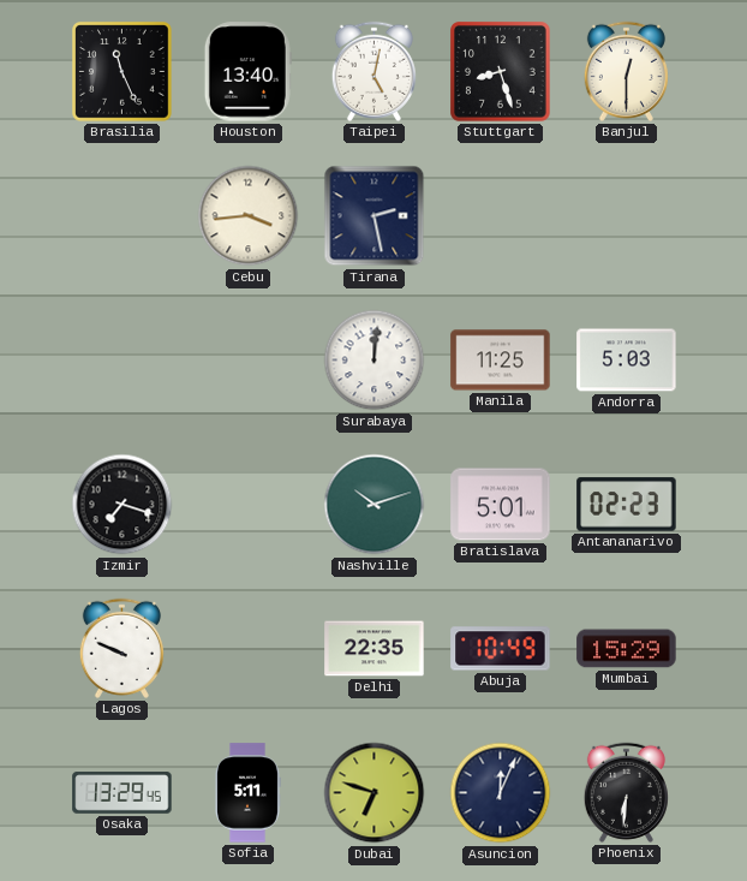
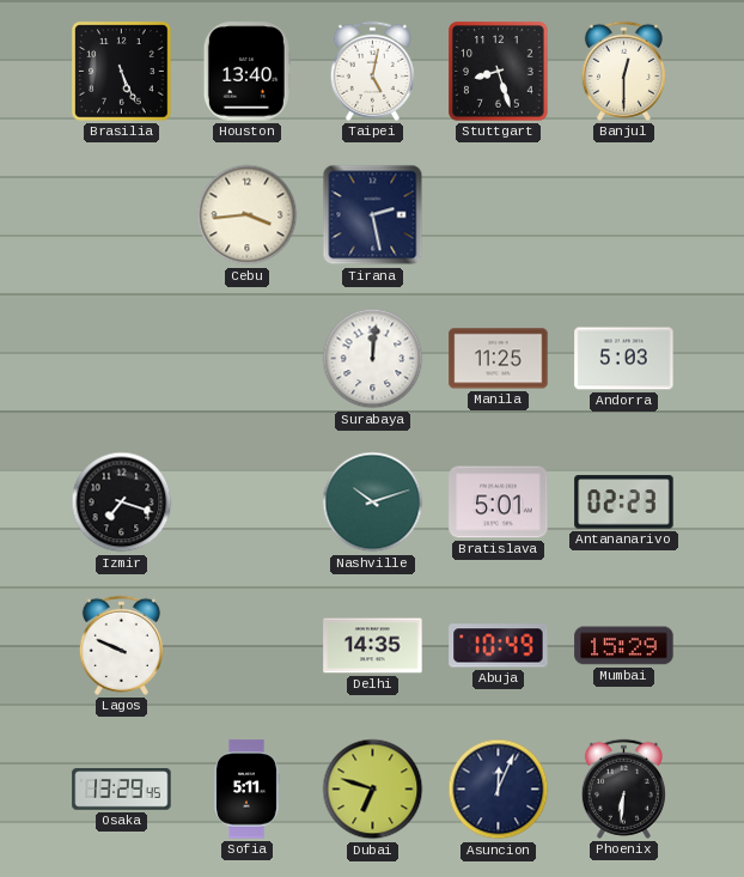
Brasilia: 11:26 -> 5:26 (122, 72)
Delhi: 22:35 -> 14:35 (373, 646)
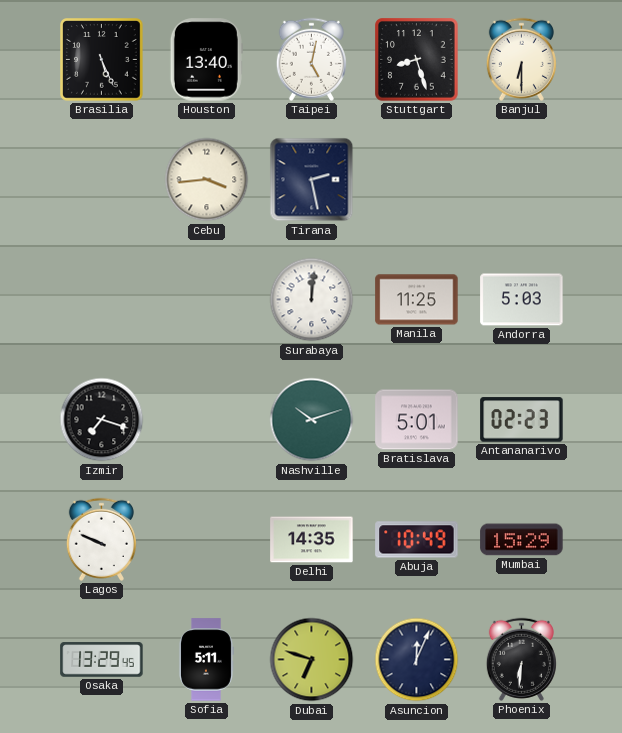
Banjul: 12:30 -> 6:30 (521, 59)
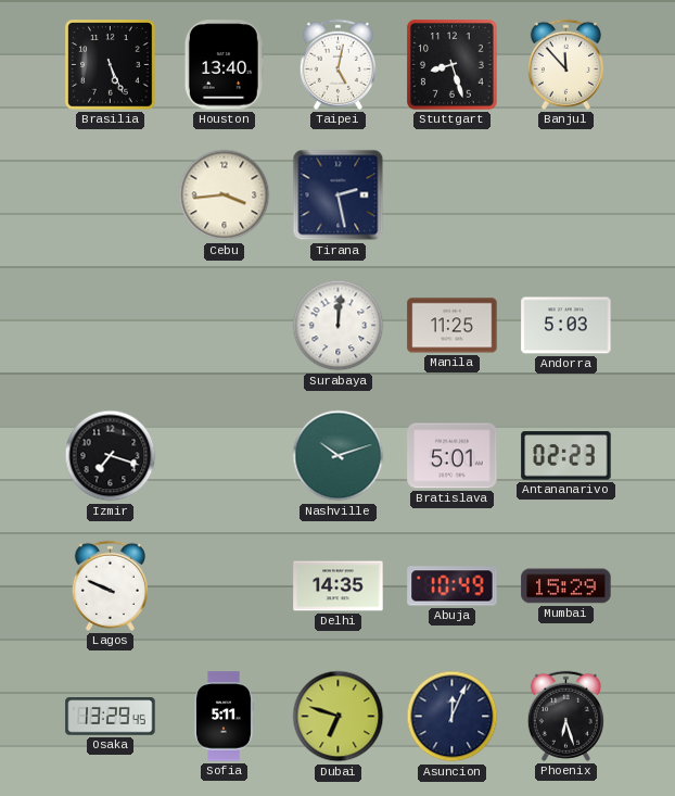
Banjul: 6:30 -> 11:53 (565, 64)
Phoenix: 6:31 -> 6:27 (565, 716)
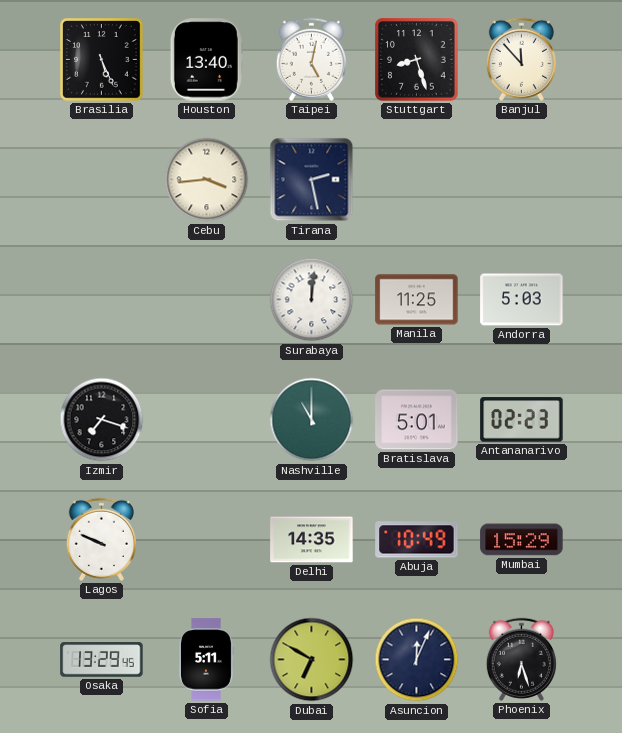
Nashville: 10:12 -> 11:00 (312, 420)
Dubai: 6:48 -> 6:50 (312, 660)
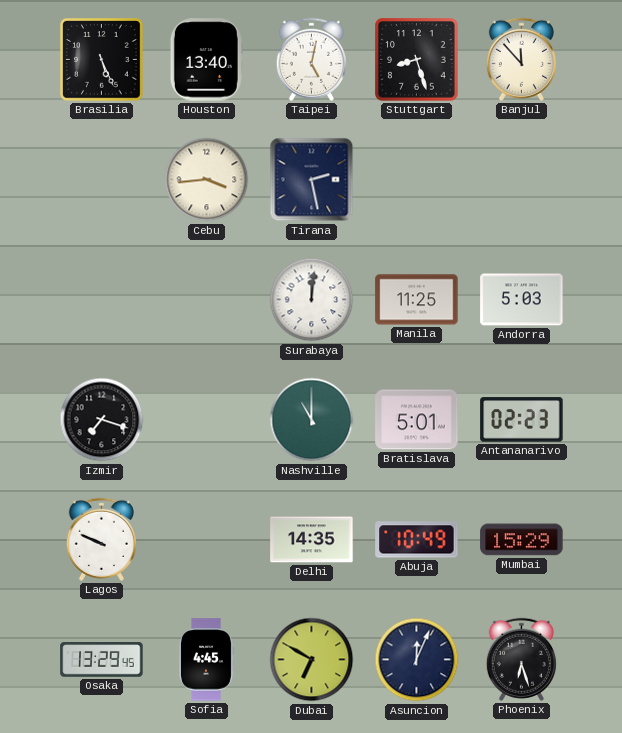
Sofia: 5:11 -> 4:45 (207, 660)
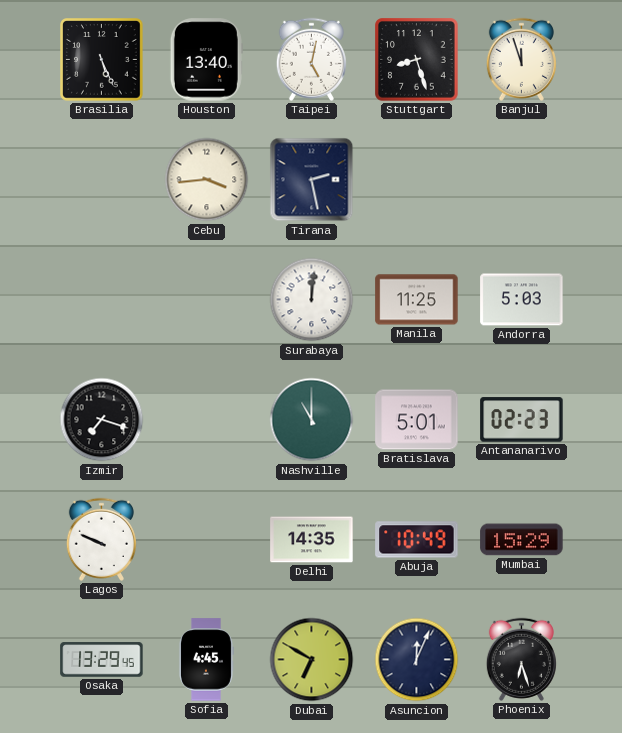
Banjul: 11:53 -> 11:57 (521, 59)
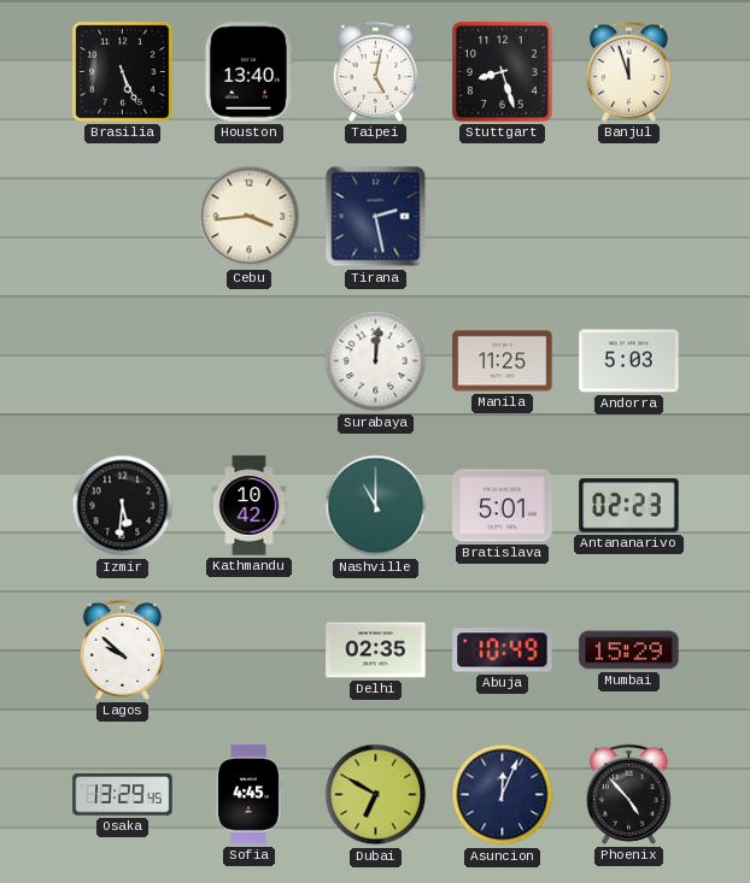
Izmir: 7:18 -> 5:31 (123, 506)
Kathmandu: none -> 10:42 (250, 506)
Lagos: 9:49 -> 9:52 (122, 649)
Delhi: 14:35 -> 02:35 (376, 651)
Phoenix: 6:27 -> 4:53 (628, 794)
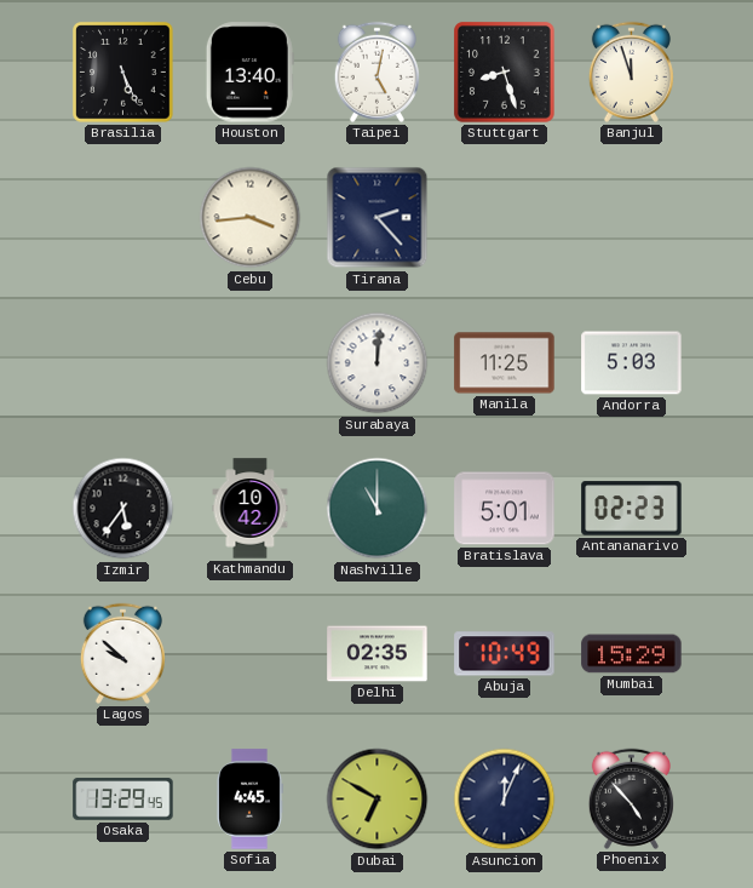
Tirana: 2:28 -> 2:23 (378, 218)
Izmir: 5:31 -> 5:36 (123, 509)
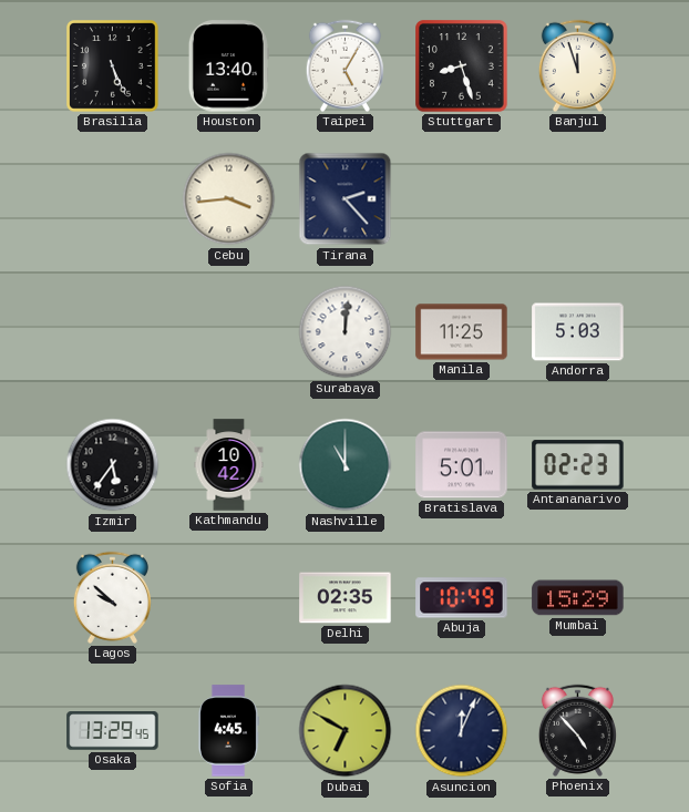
Taipei: 5:02 -> 5:05 (344, 65)
